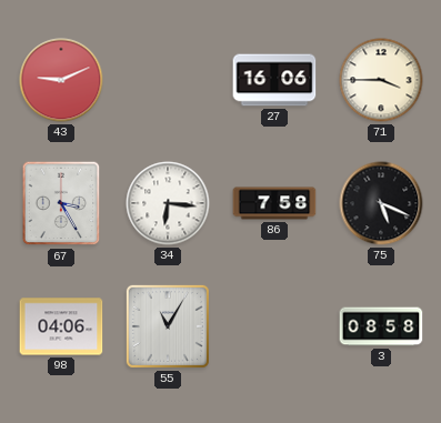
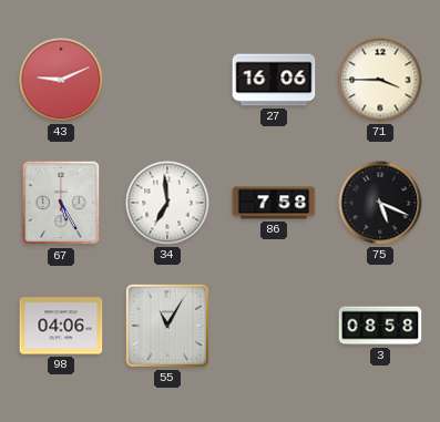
67: 3:25 -> 5:25 (61, 203)
34: 6:16 -> 6:59 (167, 203)
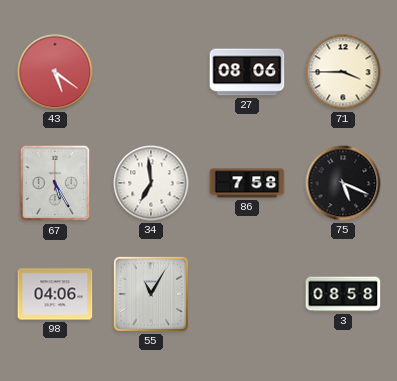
43: 9:11 -> 5:21 (55, 72)
27: 16:06 -> 08:06 (247, 72)
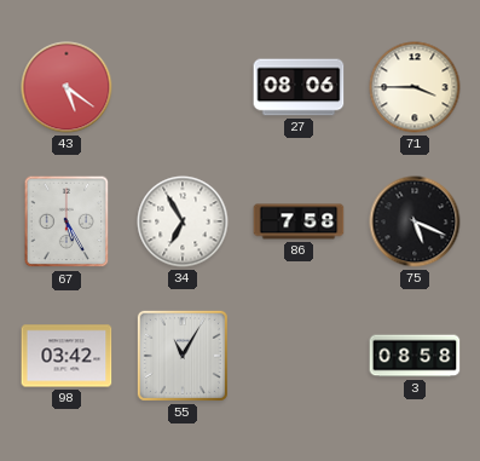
34: 6:59 -> 6:55 (183, 221)
98: 04:06 -> 03:42 (66, 356)
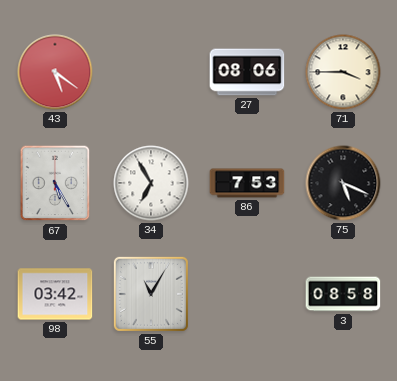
86: 7:58 -> 7:53 (247, 183)
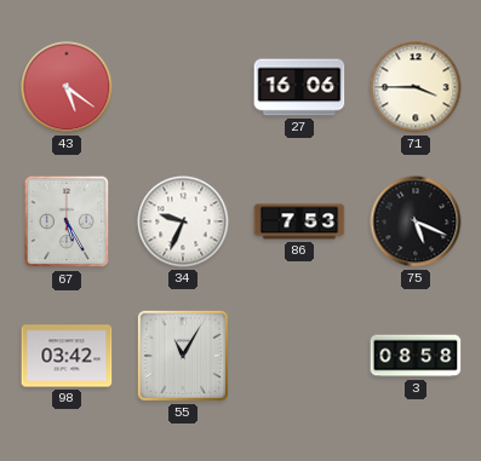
27: 08:06 -> 16:06 (299, 87)
34: 6:55 -> 9:34 (183, 221)
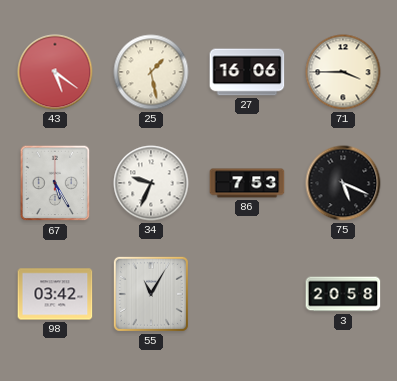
25: none -> 1:28 (151, 72)
3: 08:58 -> 20:58 (343, 294)
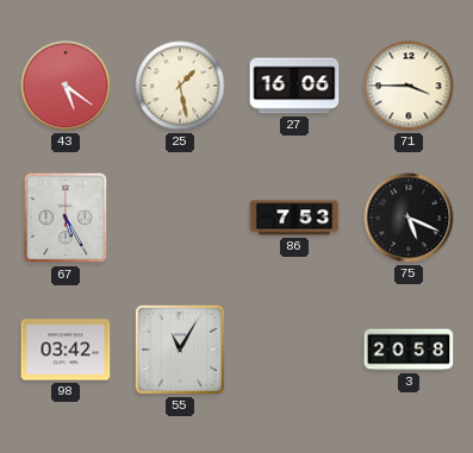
34: 9:34 -> none (151, 183)
